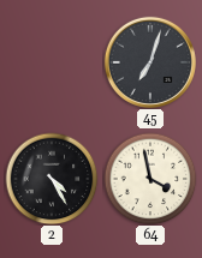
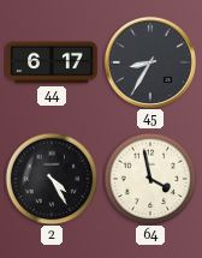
44: none -> 6:17 (52, 62)
45: 7:03 -> 8:35 (150, 62)
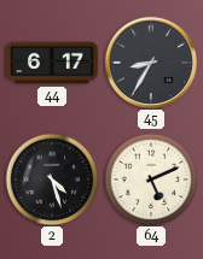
2: 4:25 -> 4:27 (52, 179)
64: 3:58 -> 5:11 (151, 179)
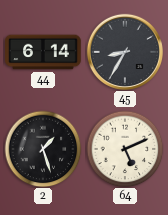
44: 6:17 -> 6:14 (43, 52)
2: 4:27 -> 1:27 (43, 149)
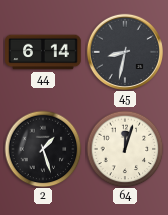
45: 8:35 -> 8:32 (125, 52)
64: 5:11 -> 12:03 (125, 149)
